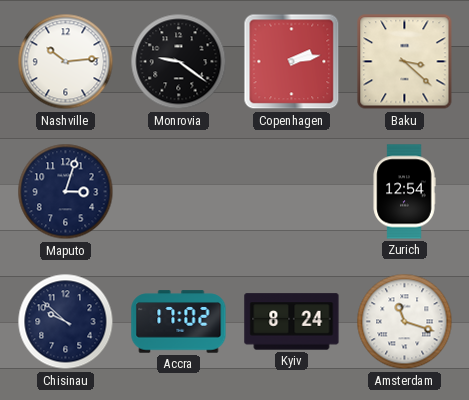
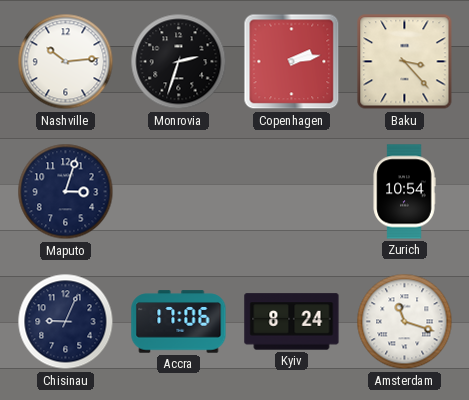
Monrovia: 9:21 -> 2:33 (179, 62)
Baku: 3:22 -> 3:23 (405, 62)
Zurich: 12:54 -> 10:54 (404, 192)
Chisinau: 9:52 -> 9:04 (66, 322)
Accra: 17:02 -> 17:06 (179, 322)
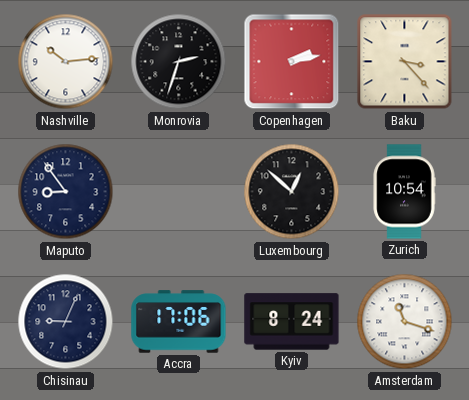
Maputo: 3:03 -> 8:54 (66, 192)
Luxembourg: none -> 12:52 (292, 192)
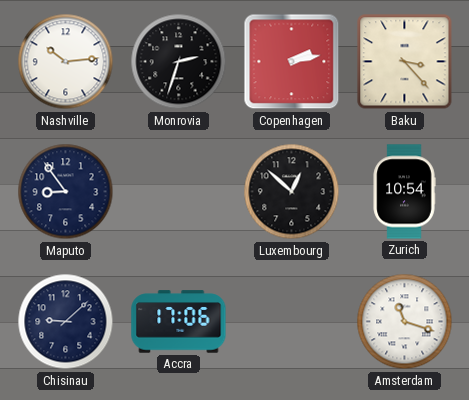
Chisinau: 9:04 -> 9:08 (66, 322)
Kyiv: 8:24 -> none (292, 322)
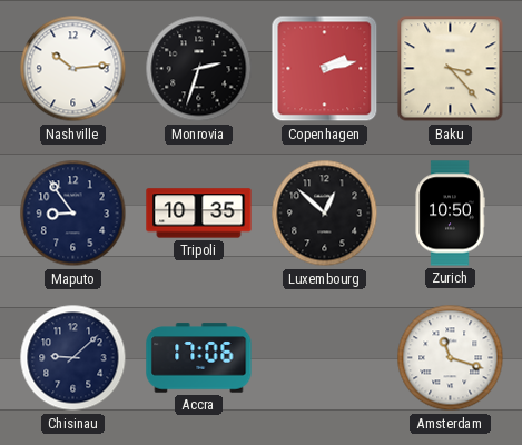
Tripoli: none -> 10:35 (199, 214)
Zurich: 10:54 -> 10:50 (450, 214)
